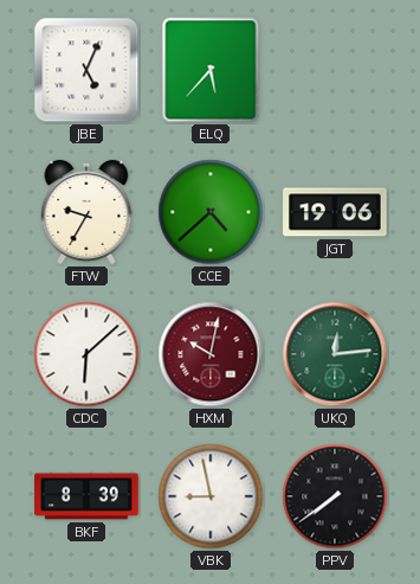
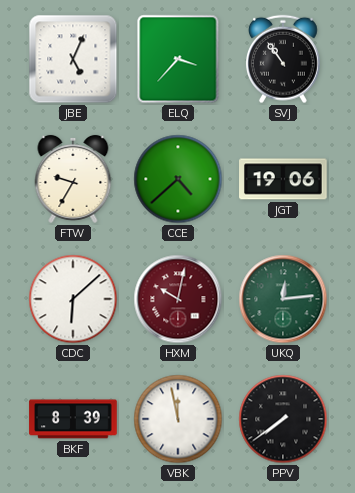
ELQ: 5:37 -> 3:37 (178, 59)
SVJ: none -> 10:54 (283, 59)
VBK: 8:58 -> 11:58 (178, 419)
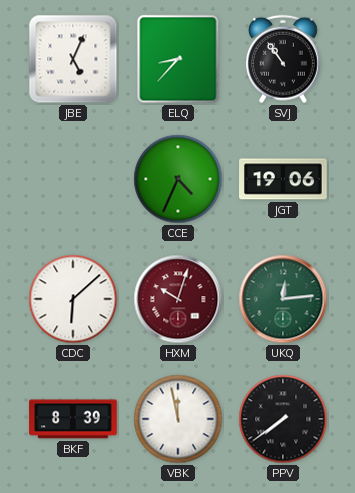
ELQ: 3:37 -> 8:37 (178, 59)
FTW: 9:35 -> none (73, 179)
CCE: 4:38 -> 4:34 (178, 179)
HXM: 10:02 -> 10:03 (178, 299)
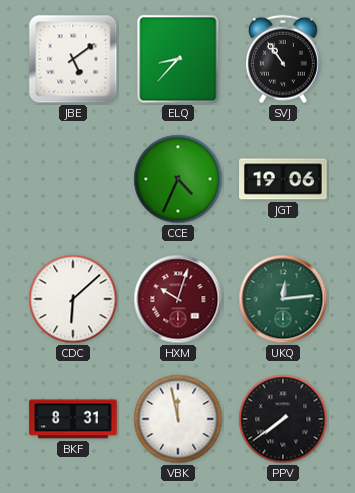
JBE: 5:04 -> 5:09 (73, 59)
BKF: 8:39 -> 8:31 (73, 419)
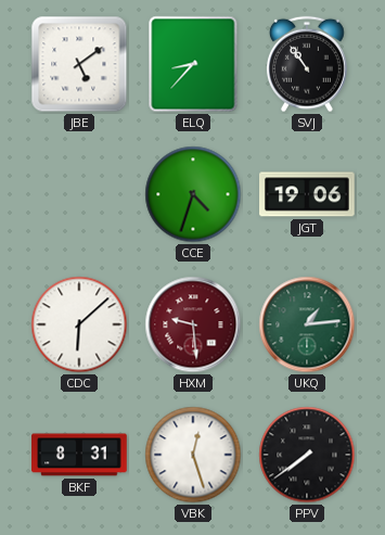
CCE: 4:34 -> 4:33 (193, 194)
HXM: 10:03 -> 9:29 (193, 324)
UKQ: 12:14 -> 1:14 (307, 324)
VBK: 11:58 -> 12:27 (193, 455)
